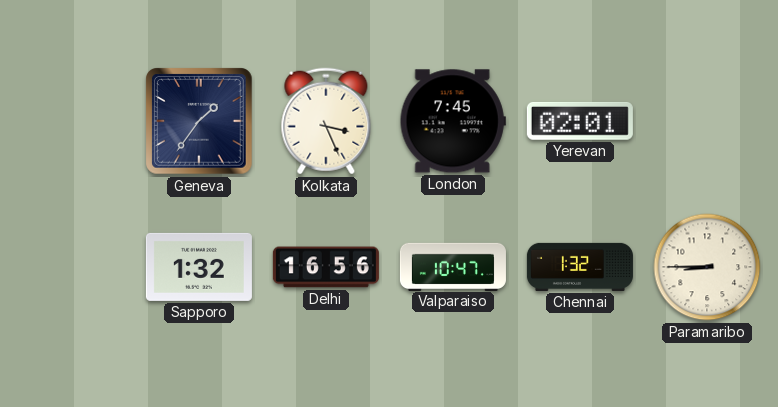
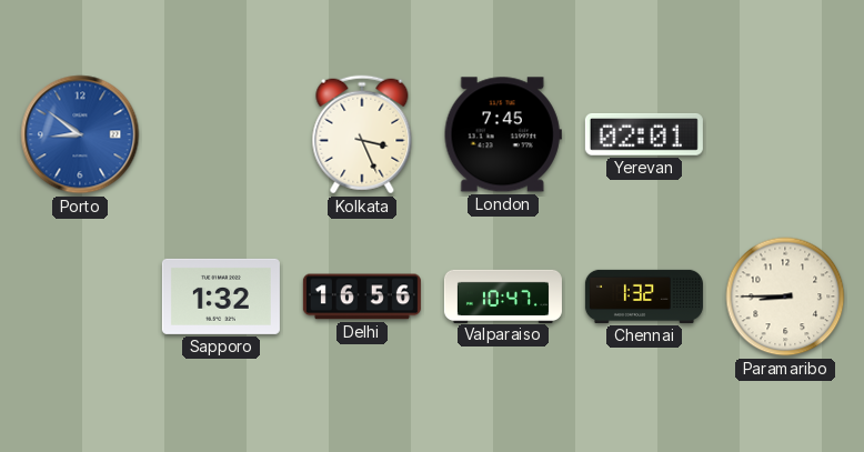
Porto: none -> 8:51 (80, 134)
Geneva: 1:36 -> none (200, 122)
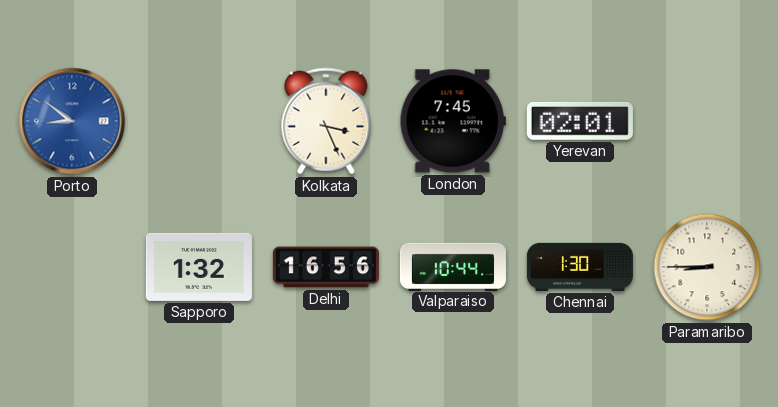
Valparaiso: 10:47 -> 10:44 (453, 266)
Chennai: 1:32 -> 1:30 (580, 267)
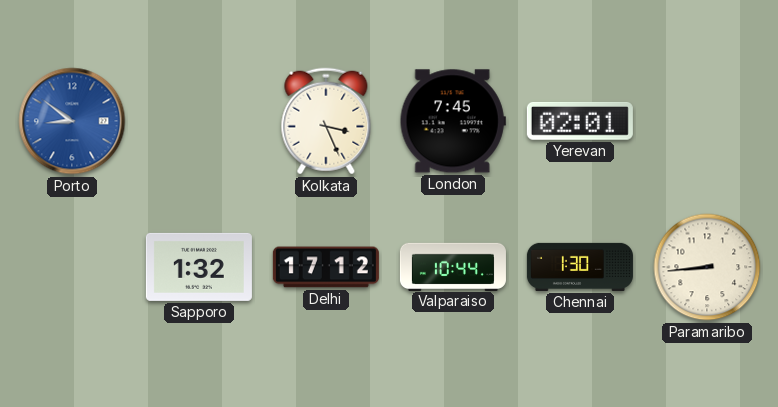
Delhi: 16:56 -> 17:12 (326, 267)
Paramaribo: 8:45 -> 8:44 (707, 267)
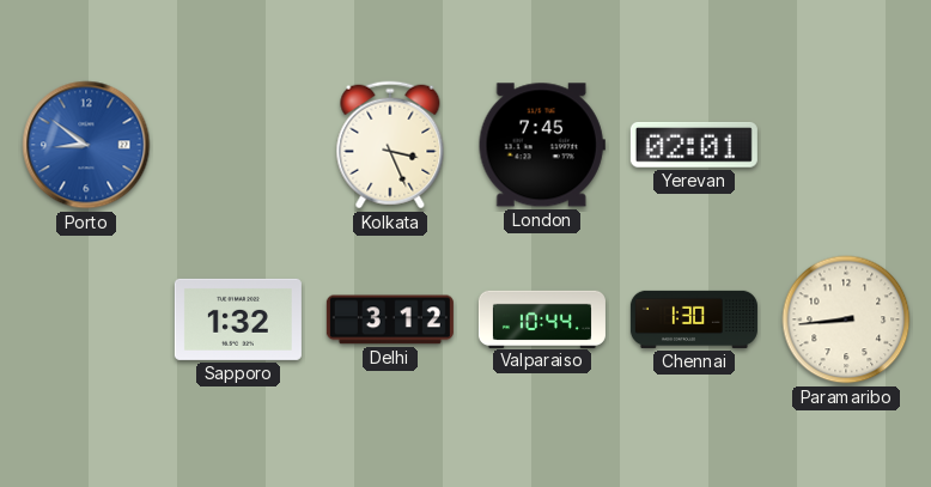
Delhi: 17:12 -> 3:12 (390, 319)
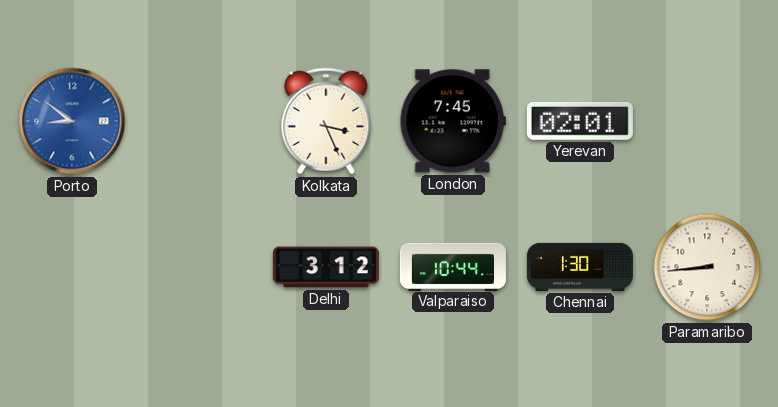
Sapporo: 1:32 -> none (238, 319)
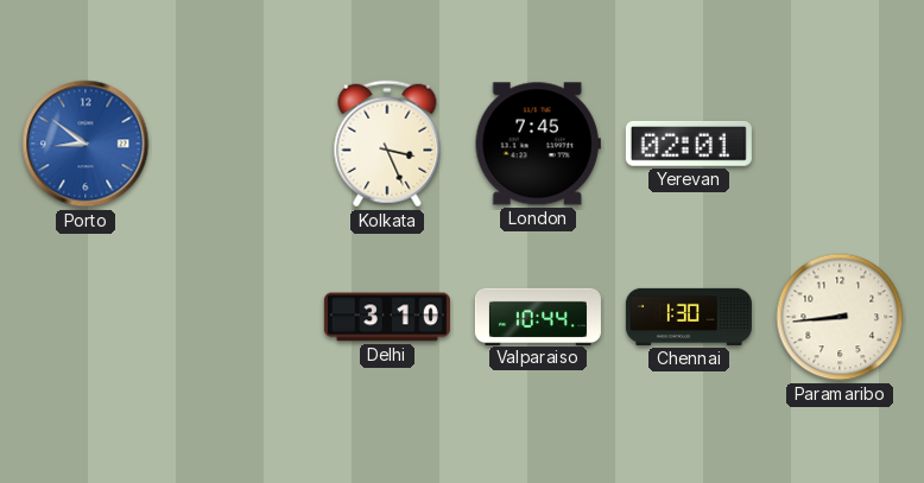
Delhi: 3:12 -> 3:10 (387, 317)
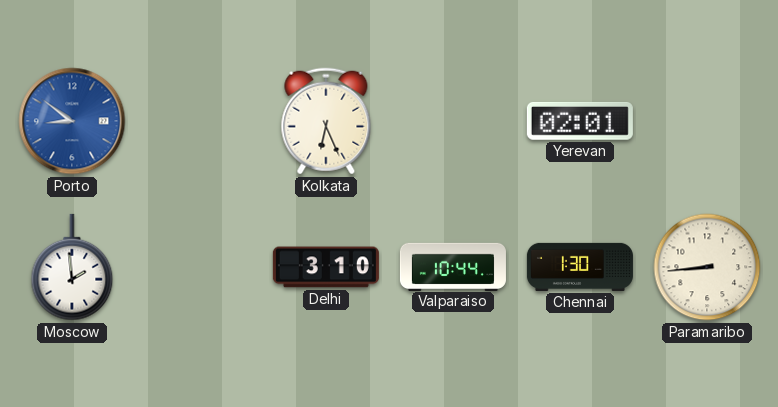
Kolkata: 3:26 -> 6:26 (326, 121)
London: 7:45 -> none (538, 144)
Moscow: none -> 1:59 (72, 267)
